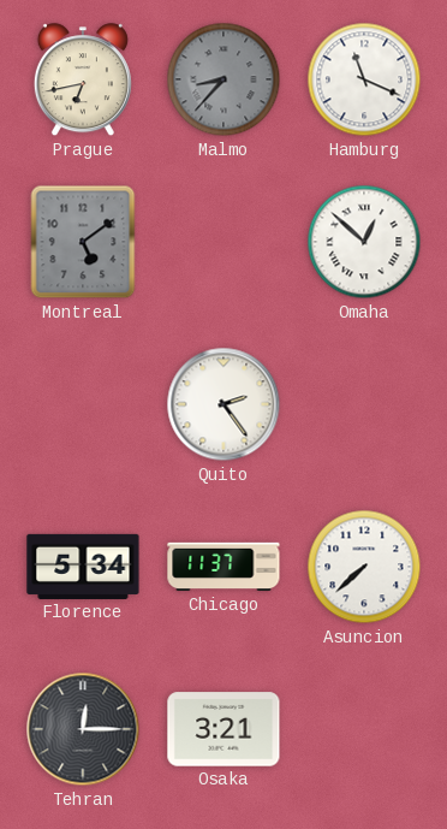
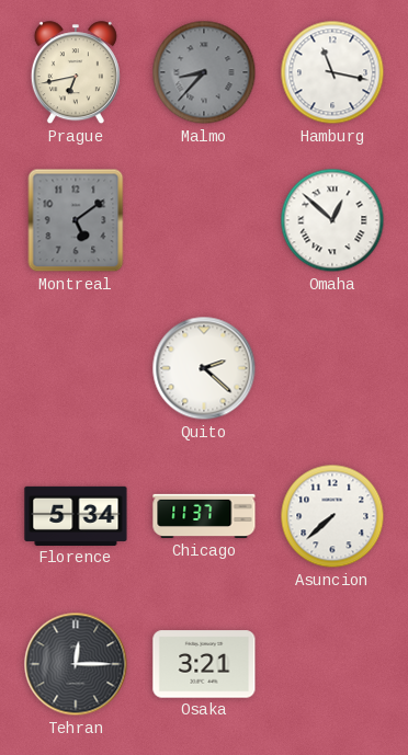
Hamburg: 11:19 -> 11:17 (332, 72)
Quito: 2:24 -> 2:22 (204, 368)
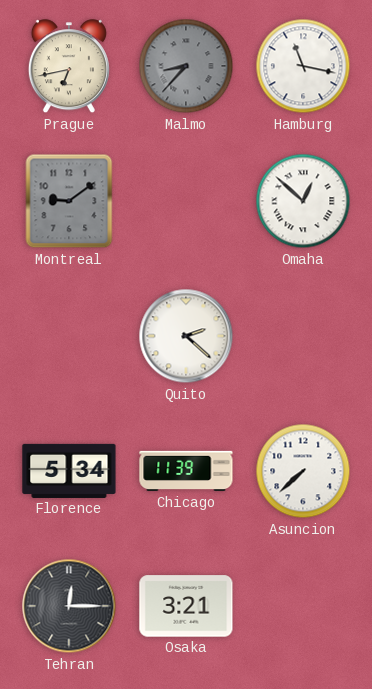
Montreal: 5:09 -> 9:09 (69, 201)
Chicago: 11:37 -> 11:39 (186, 471)
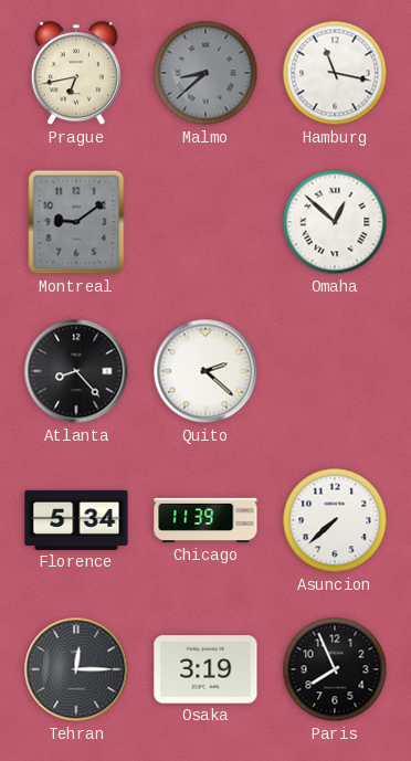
Malmo: 8:37 -> 8:38 (205, 73)
Atlanta: none -> 8:23 (76, 371)
Osaka: 3:21 -> 3:19 (205, 669)
Paris: none -> 7:56 (335, 669)
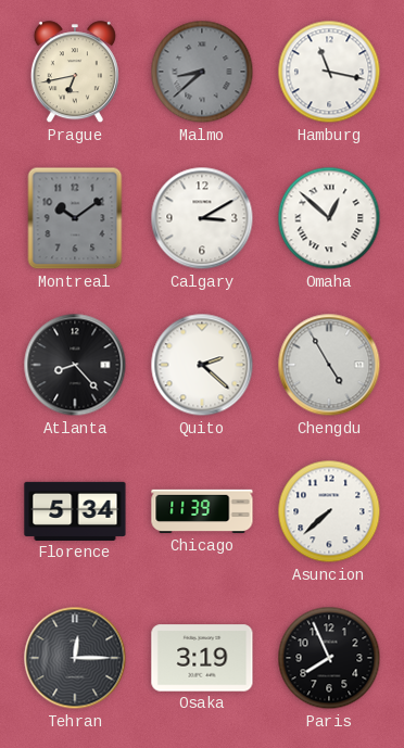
Montreal: 9:09 -> 10:09 (75, 218)
Calgary: none -> 3:10 (202, 218)
Chengdu: none -> 4:55 (329, 365)
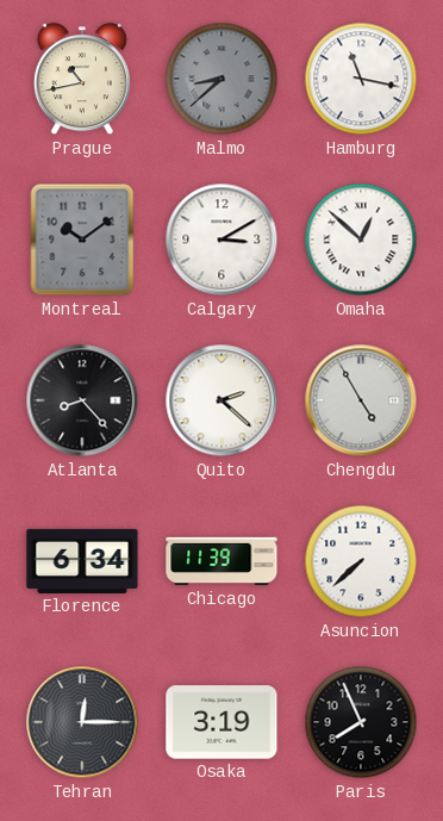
Prague: 6:43 -> 10:43 (82, 80)
Florence: 5:34 -> 6:34 (82, 561)
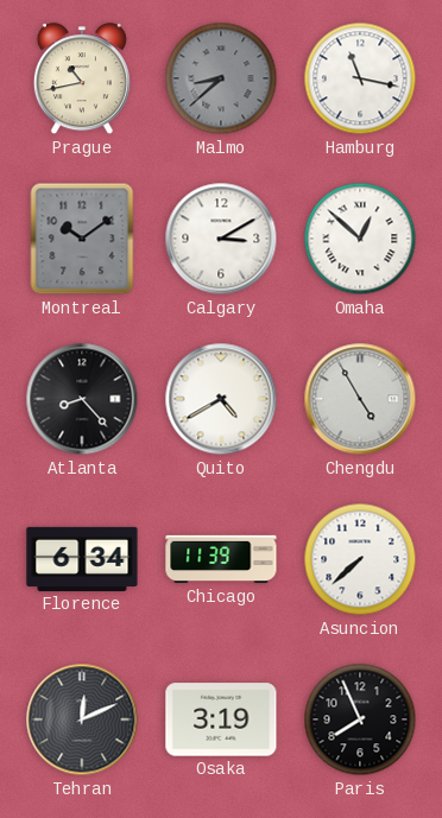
Quito: 2:22 -> 4:40 (221, 399)
Tehran: 12:15 -> 12:11 (82, 719)
